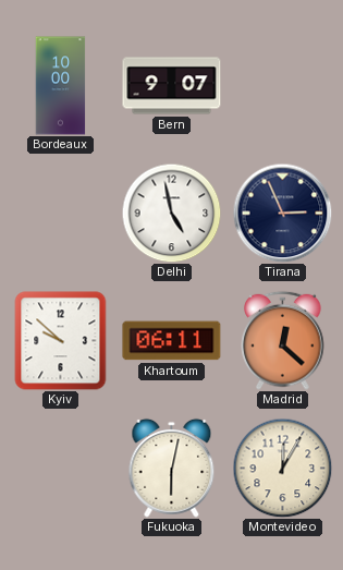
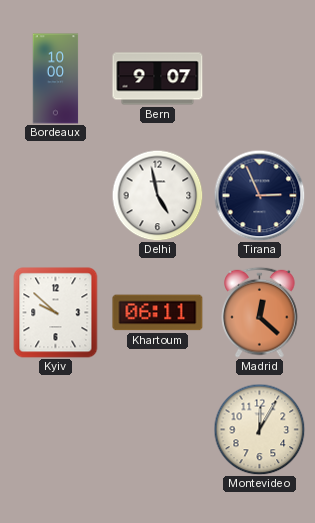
Fukuoka: 6:02 -> none (172, 468)
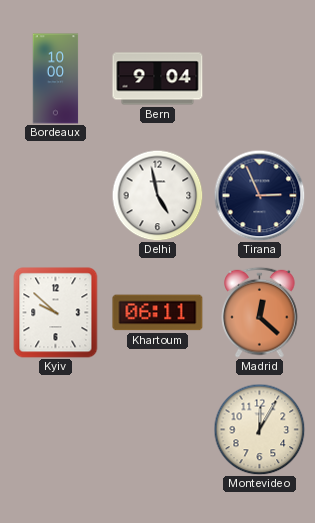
Bern: 9:07 -> 9:04 (158, 79)
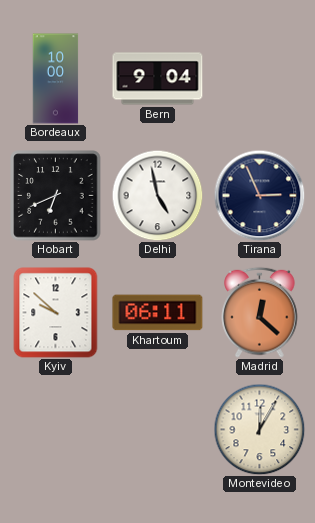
Hobart: none -> 6:41 (56, 196)
